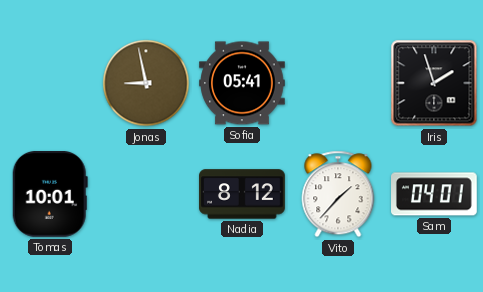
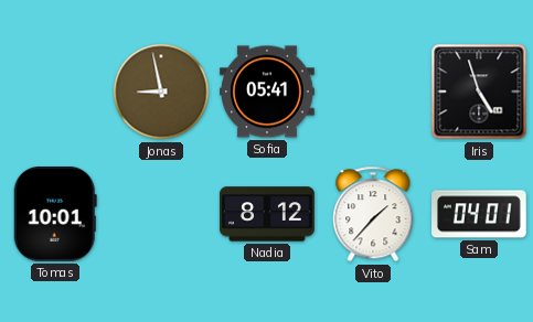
Iris: 1:57 -> 4:57 (479, 92)
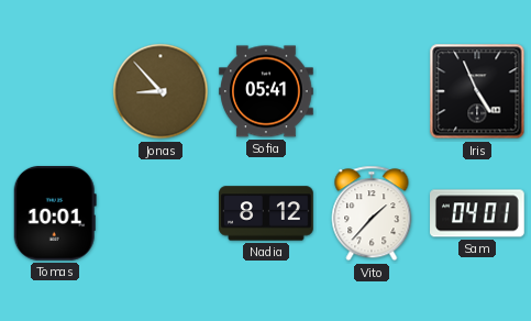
Jonas: 8:58 -> 8:53 (161, 91)
Iris: 4:57 -> 4:56 (477, 91)
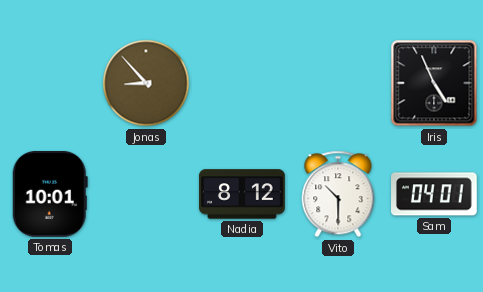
Sofia: 05:41 -> none (266, 91)
Vito: 1:37 -> 10:30 (338, 194)
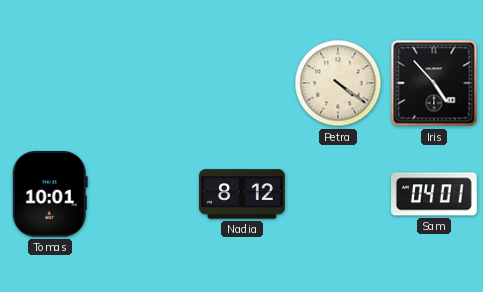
Jonas: 8:53 -> none (146, 83)
Petra: none -> 4:21 (338, 83)
Iris: 4:56 -> 4:53 (434, 83)
Vito: 10:30 -> none (338, 194)
